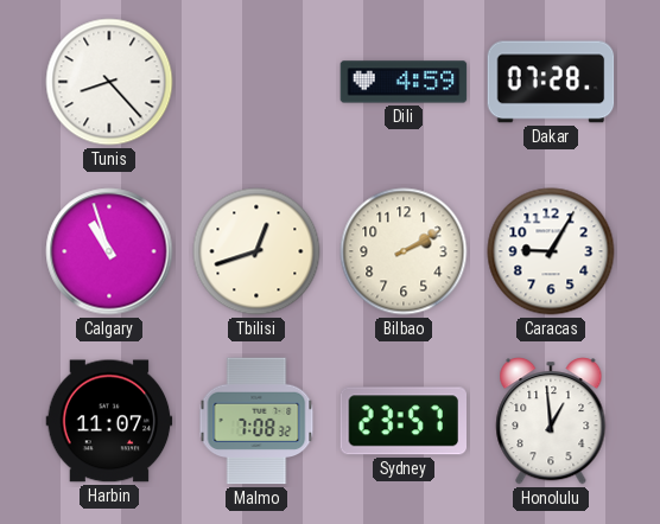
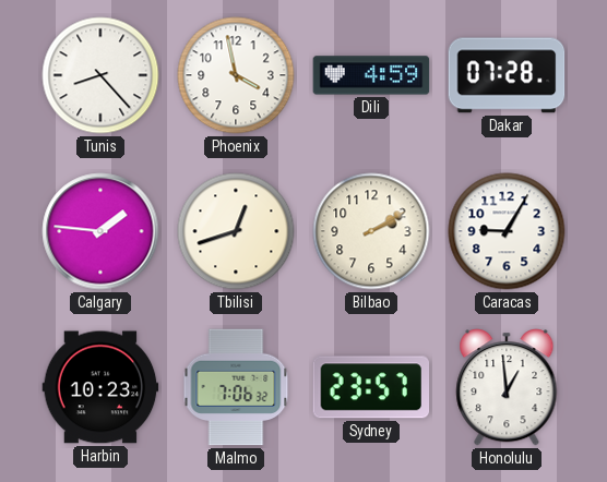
Phoenix: none -> 3:58 (236, 75)
Calgary: 10:57 -> 1:46 (100, 231)
Harbin: 11:07 -> 10:23 (100, 387)
Malmo: 7:08 -> 7:06 (236, 387)
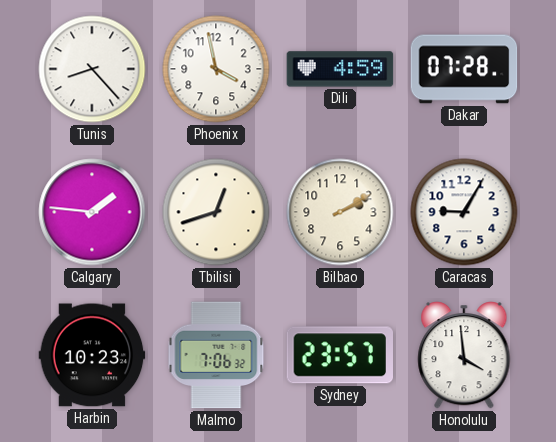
Honolulu: 12:59 -> 3:59 (464, 355)
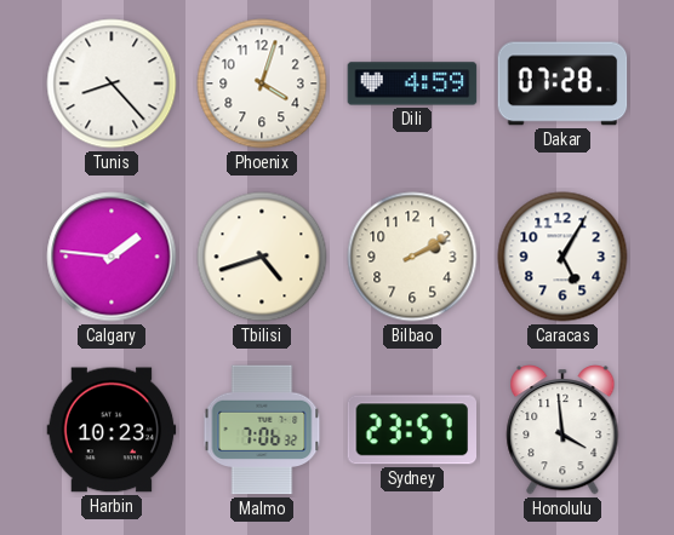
Phoenix: 3:58 -> 4:03 (262, 84)
Tbilisi: 12:42 -> 4:42 (262, 257)
Caracas: 9:05 -> 5:05 (562, 257)
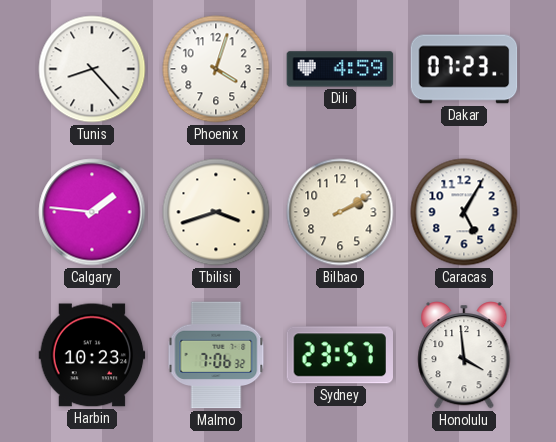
Dakar: 07:28 -> 07:23 (464, 69)
Tbilisi: 4:42 -> 3:42 (216, 212)
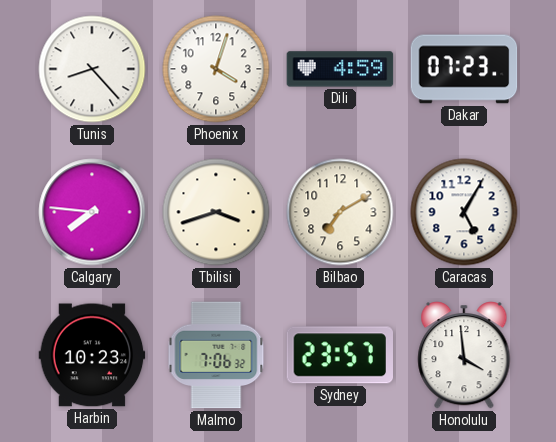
Calgary: 1:46 -> 7:46 (92, 212)
Bilbao: 2:10 -> 7:10 (340, 212)
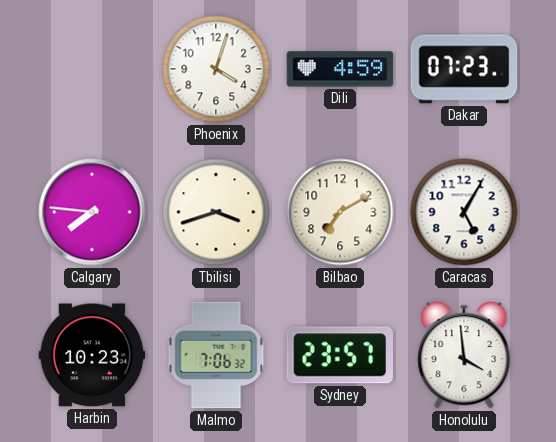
Tunis: 8:23 -> none (92, 69)
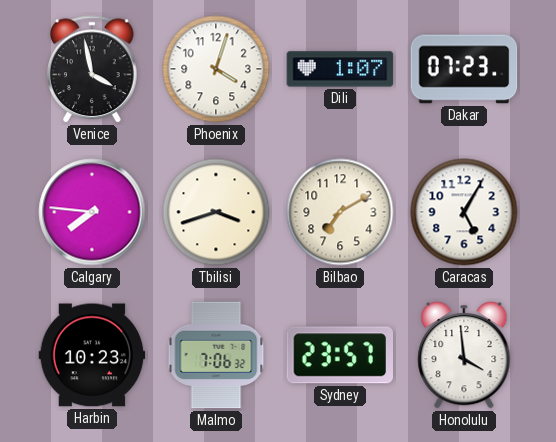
Venice: none -> 3:58 (92, 70)
Dili: 4:59 -> 1:07 (340, 69)
